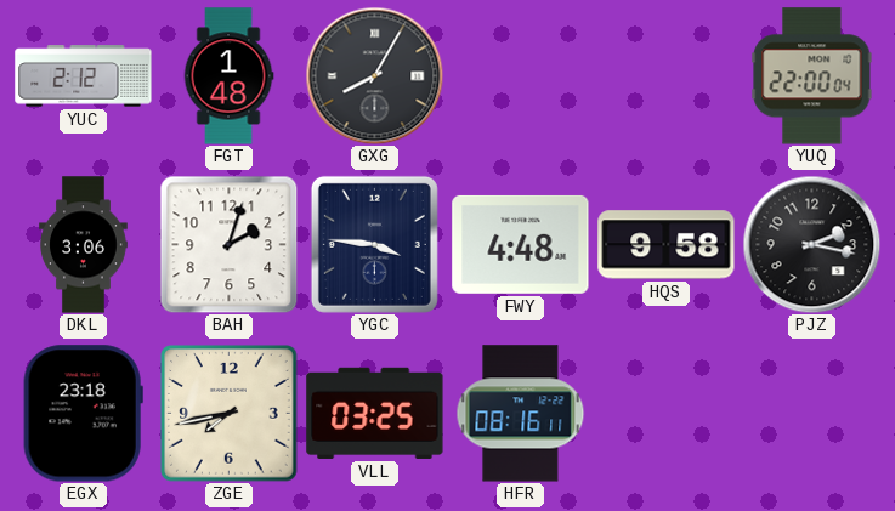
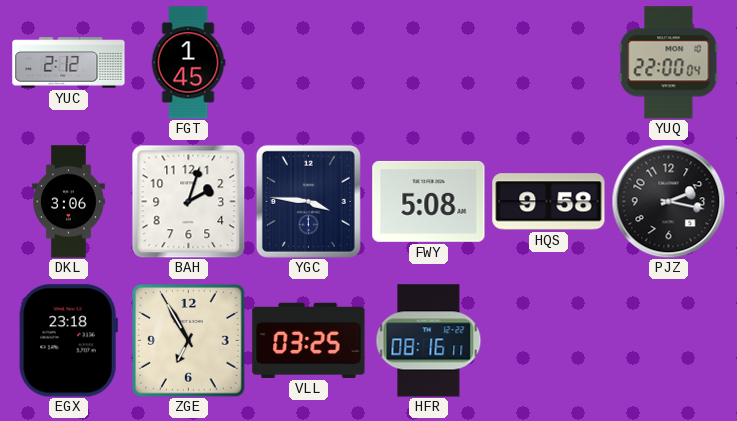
FGT: 1:48 -> 1:45 (188, 63)
GXG: 8:05 -> none (374, 75)
FWY: 4:48 -> 5:08 (429, 201)
ZGE: 7:43 -> 6:55 (189, 341)
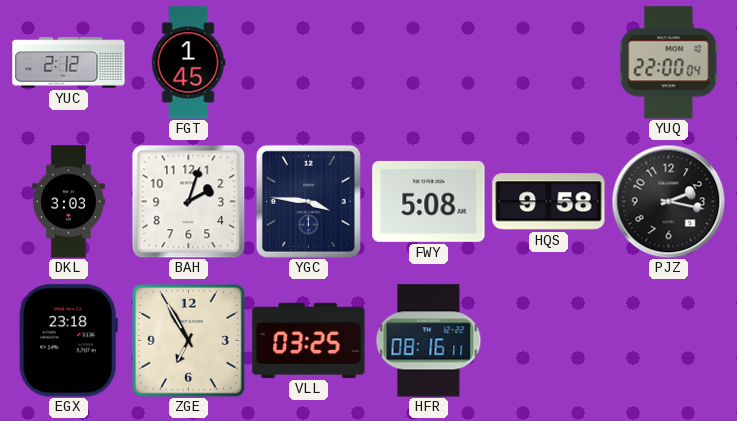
DKL: 3:06 -> 3:03 (69, 202)
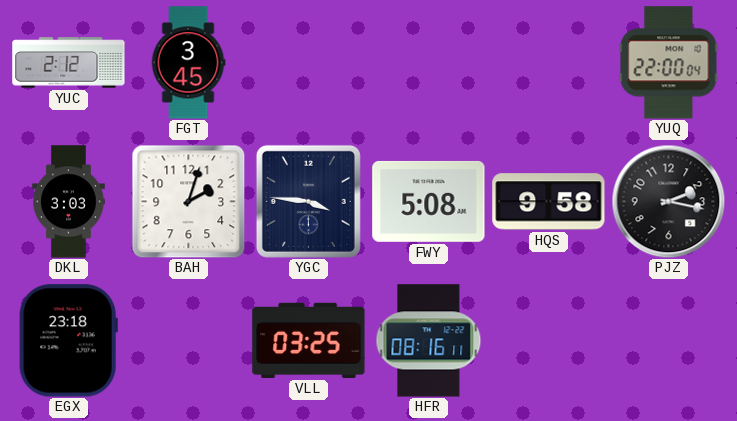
FGT: 1:45 -> 3:45 (188, 63)
ZGE: 6:55 -> none (189, 341)
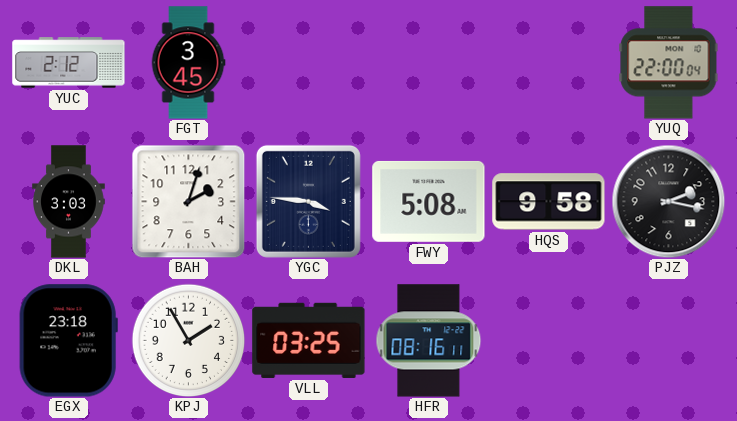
KPJ: none -> 1:55 (188, 340)
